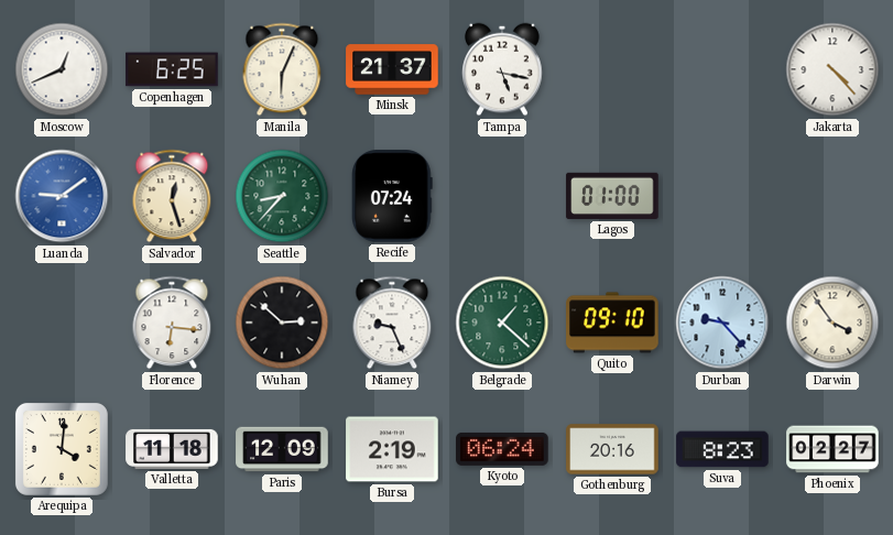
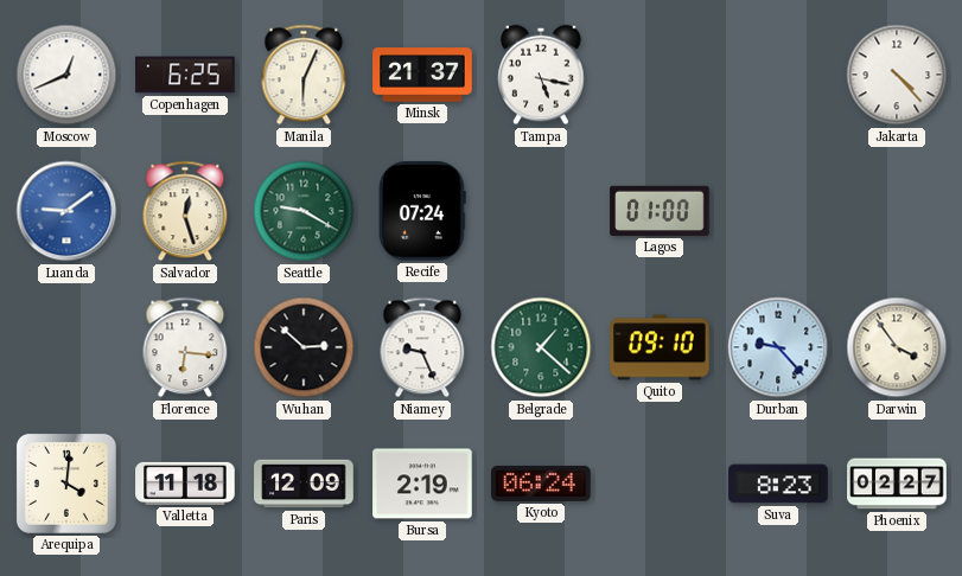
Seattle: 8:37 -> 9:20 (304, 211)
Gothenburg: 20:16 -> none (612, 449)
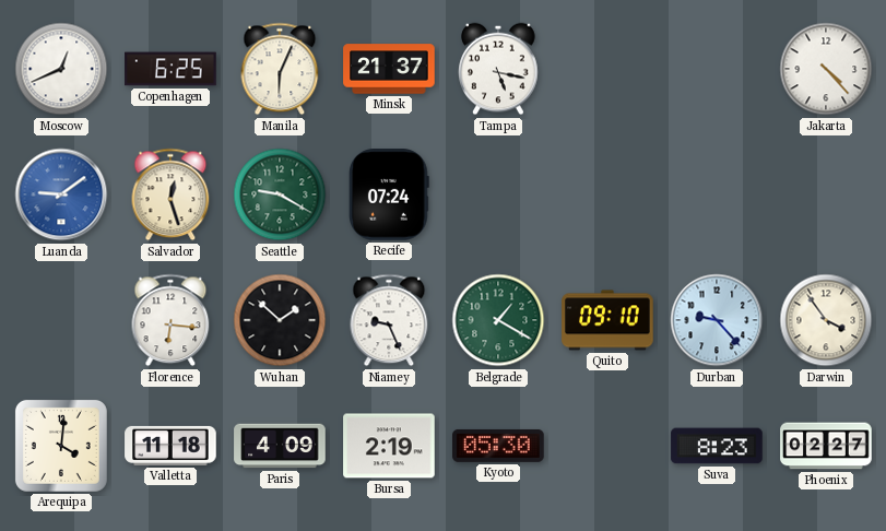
Lagos: 01:00 -> none (660, 211)
Wuhan: 2:52 -> 1:52 (280, 320)
Belgrade: 1:22 -> 1:20 (498, 320)
Paris: 12:09 -> 4:09 (280, 446)
Kyoto: 06:24 -> 05:30 (498, 446)
